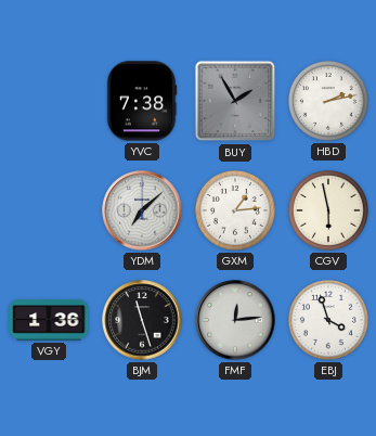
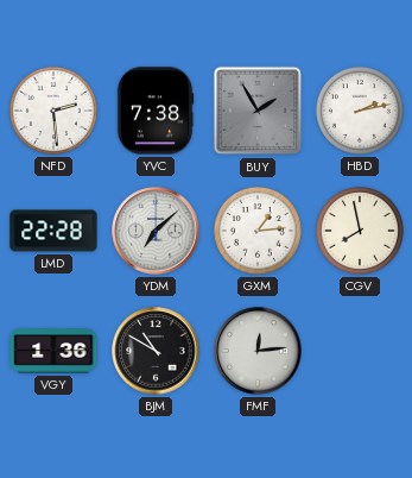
NFD: none -> 2:29 (53, 111)
LMD: none -> 22:28 (53, 231)
CGV: 5:58 -> 7:58 (360, 231)
BJM: 11:27 -> 10:50 (156, 351)
EBJ: 3:57 -> none (328, 320)
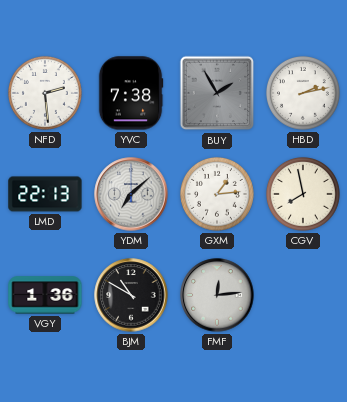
LMD: 22:28 -> 22:13 (45, 194)
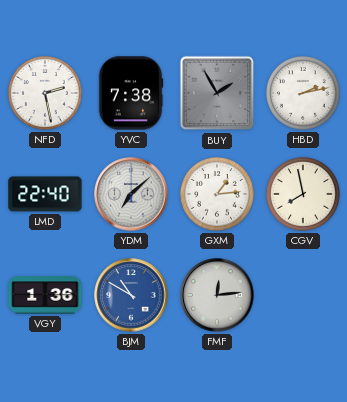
NFD: 2:29 -> 2:28 (45, 93)
LMD: 22:13 -> 22:40 (45, 194)
BJM dial: black -> blue (131, 295)
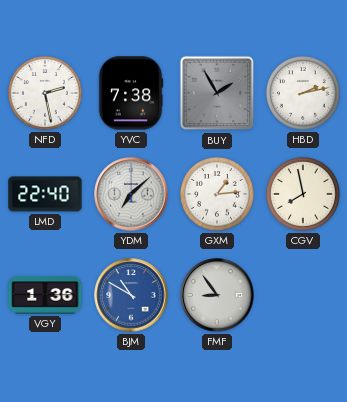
FMF: 12:14 -> 8:54 (217, 295)
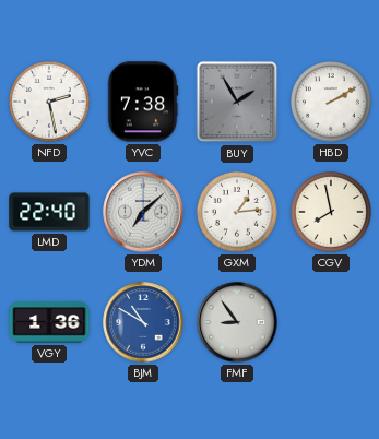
HBD: 2:13 -> 2:10 (331, 102)
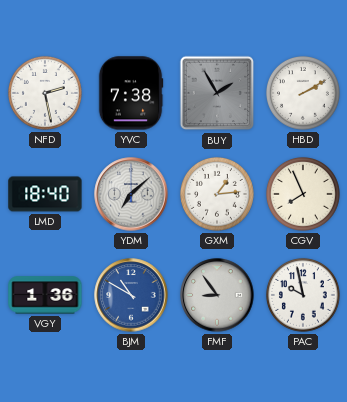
LMD: 22:40 -> 18:40 (45, 194)
CGV: 7:58 -> 7:56 (303, 194)
PAC: none -> 9:58 (303, 295)
